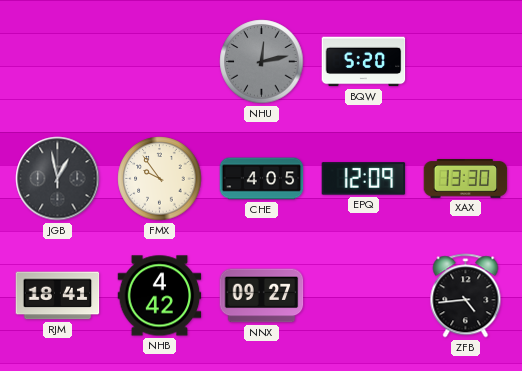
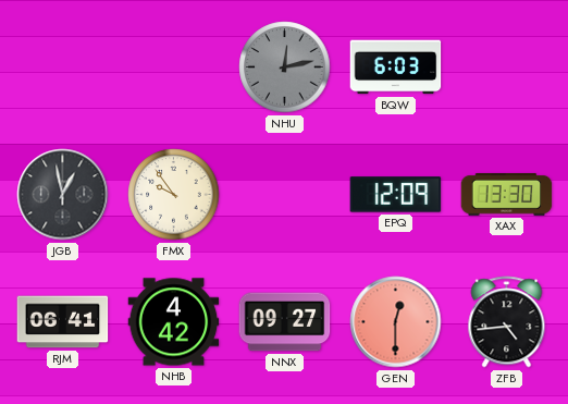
BQW: 5:20 -> 6:03 (396, 68)
CHE: 4:05 -> none (262, 179)
RJM: 18:41 -> 06:41 (63, 322)
GEN: none -> 12:30 (396, 322)
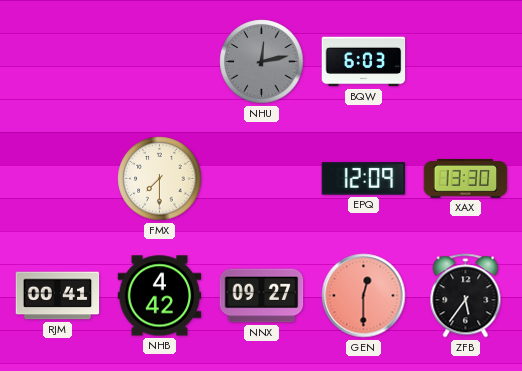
JGB: 12:58 -> none (63, 195)
FMX: 9:54 -> 7:30 (160, 179)
RJM: 06:41 -> 00:41 (58, 296)
ZFB: 4:44 -> 5:36 (466, 296)
